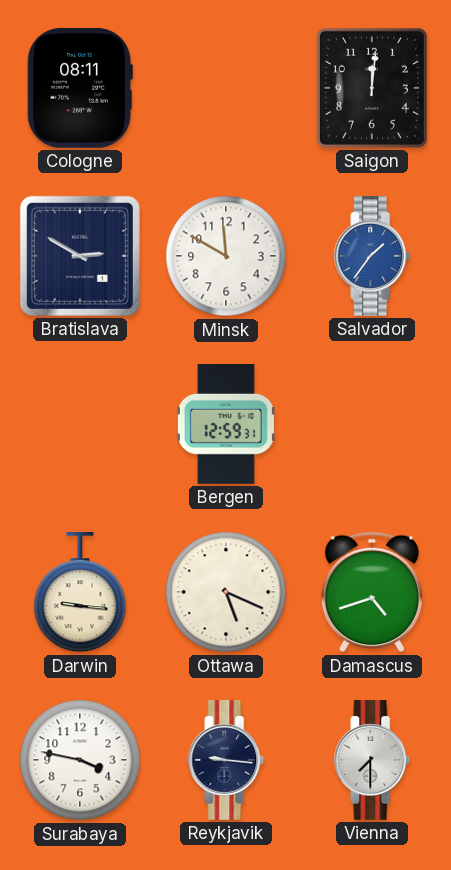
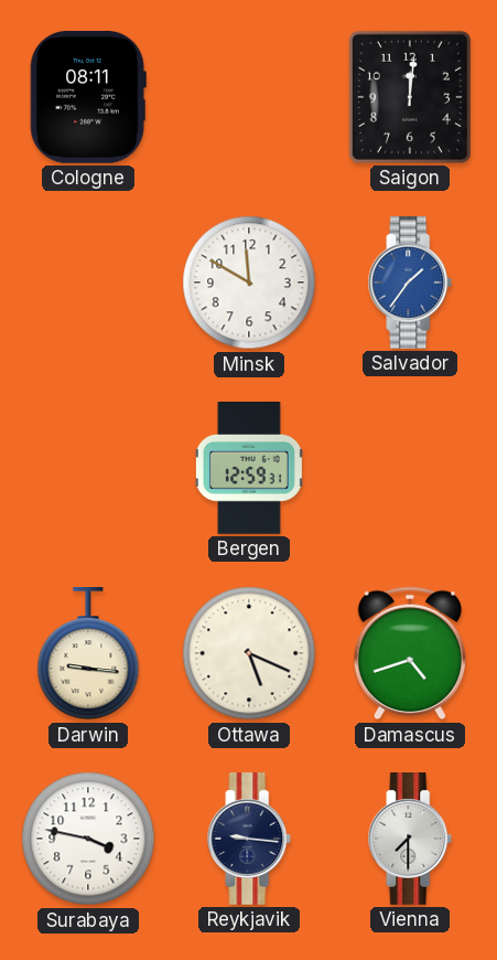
Bratislava: 2:50 -> none (80, 256)
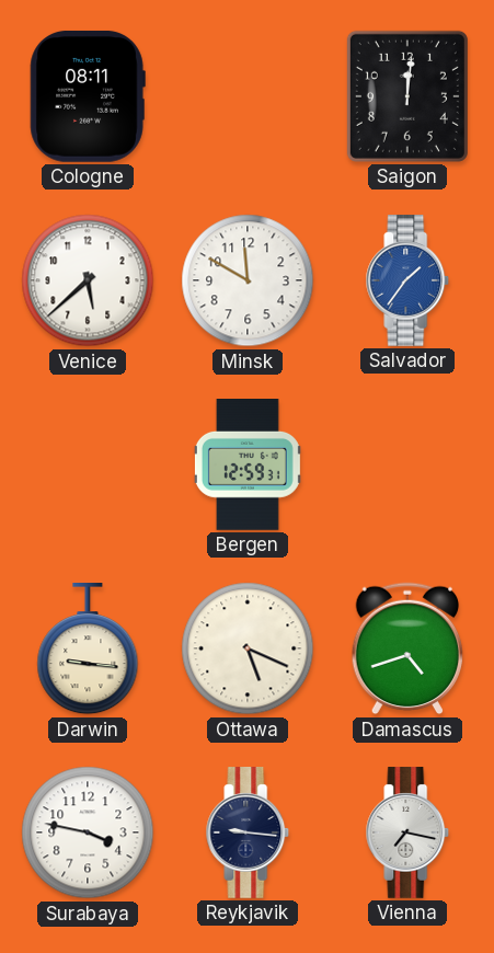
Venice: none -> 5:38 (88, 280)
Vienna: 7:30 -> 7:17 (407, 833)
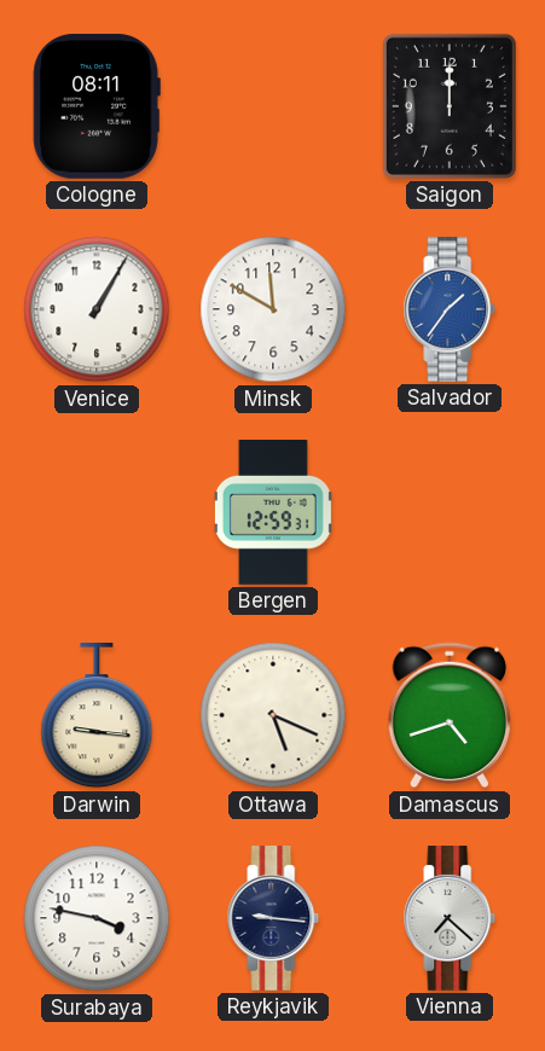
Saigon: 12:01 -> 12:00 (450, 106)
Venice: 5:38 -> 1:05 (97, 309)
Vienna: 7:17 -> 7:22 (450, 918)
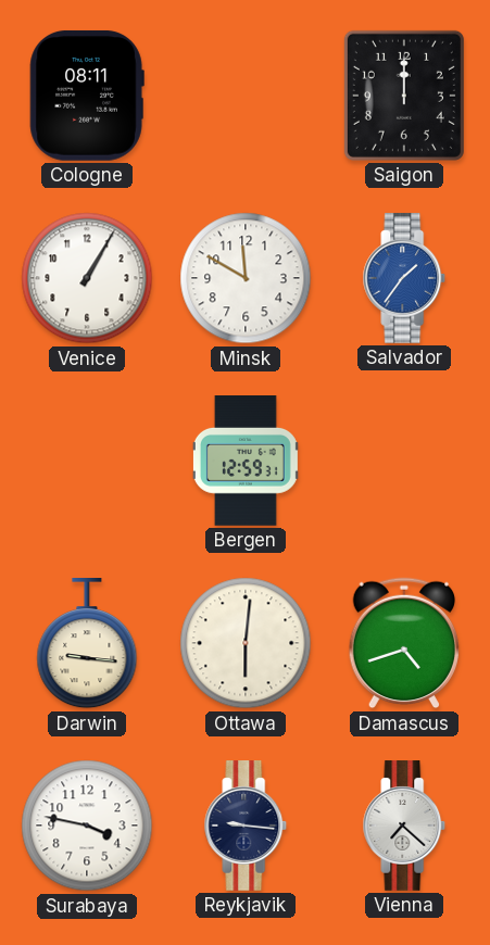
Ottawa: 5:19 -> 6:01 (246, 643)
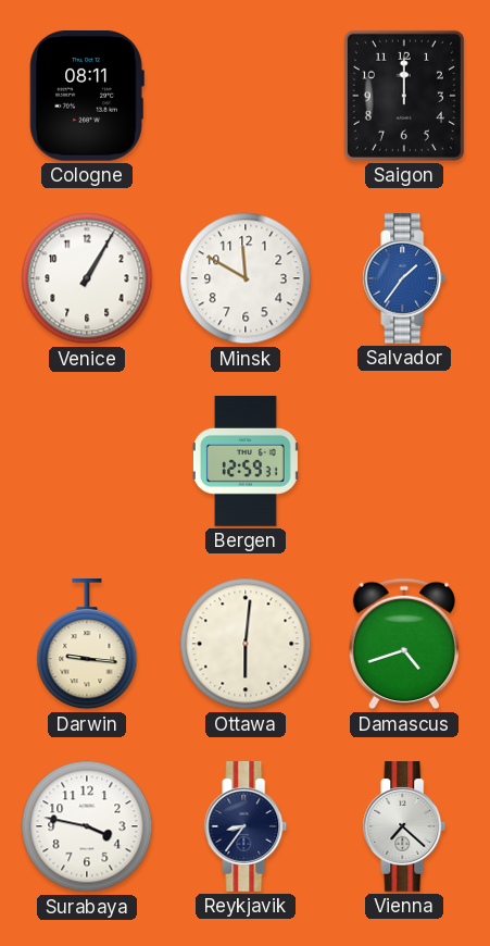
Reykjavik: 9:16 -> 8:36 (246, 826)
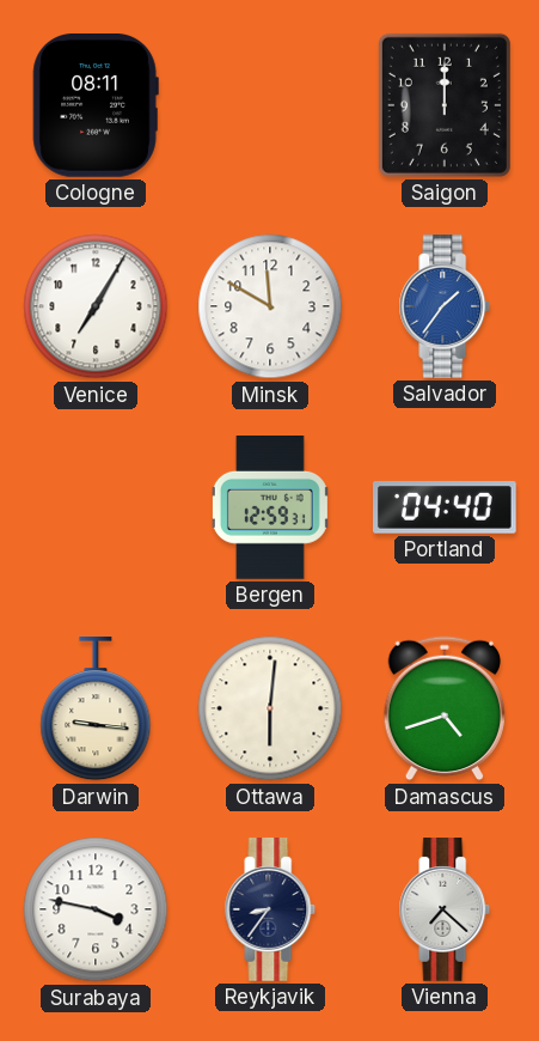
Venice: 1:05 -> 7:05 (96, 306)
Portland: none -> 04:40 (446, 507)
